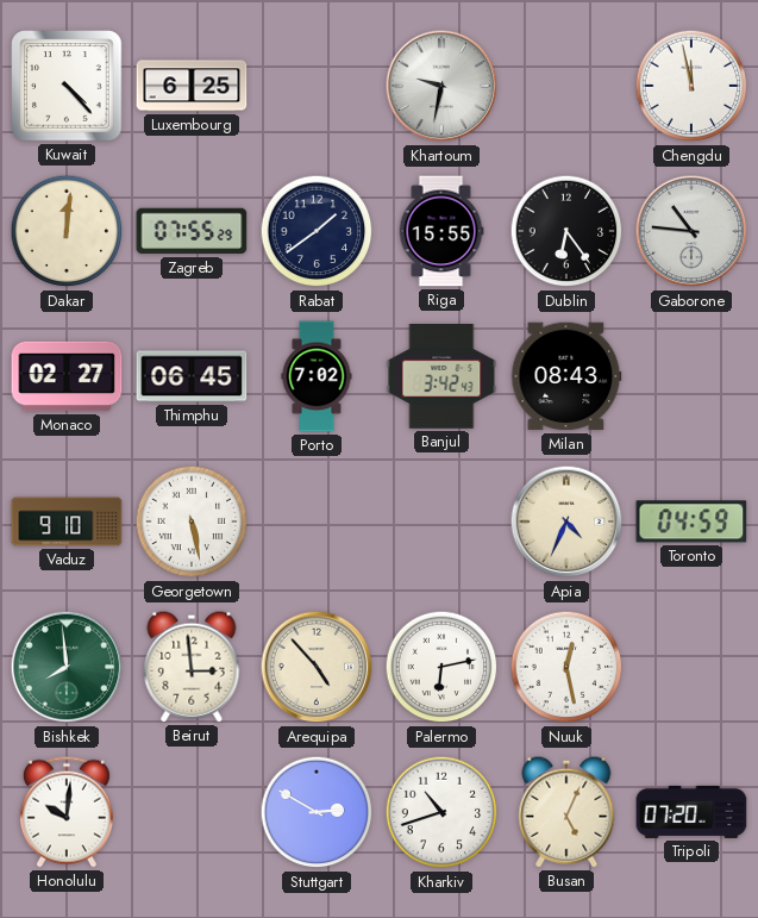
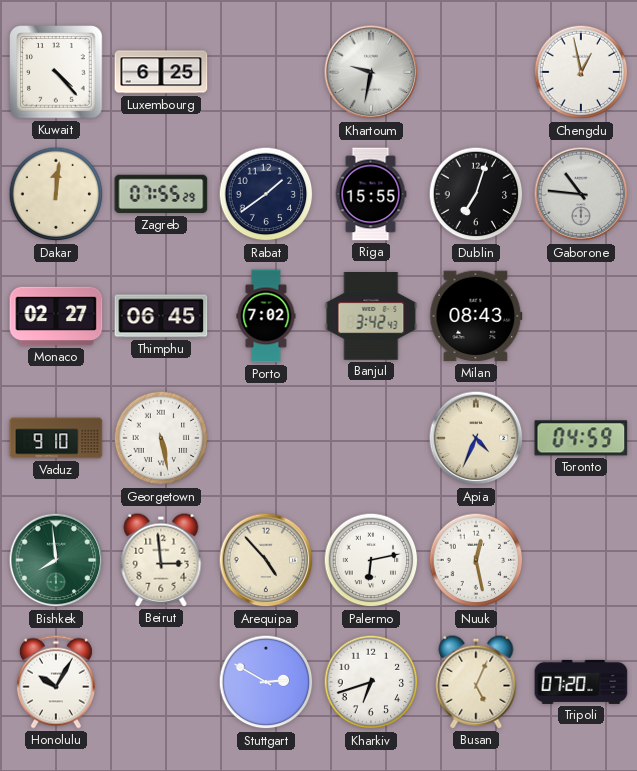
Chengdu: 11:58 -> 12:58 (581, 72)
Dublin: 6:24 -> 7:03 (476, 194)
Honolulu: 10:01 -> 10:05 (56, 682)
Kharkiv: 10:42 -> 6:42 (371, 682)
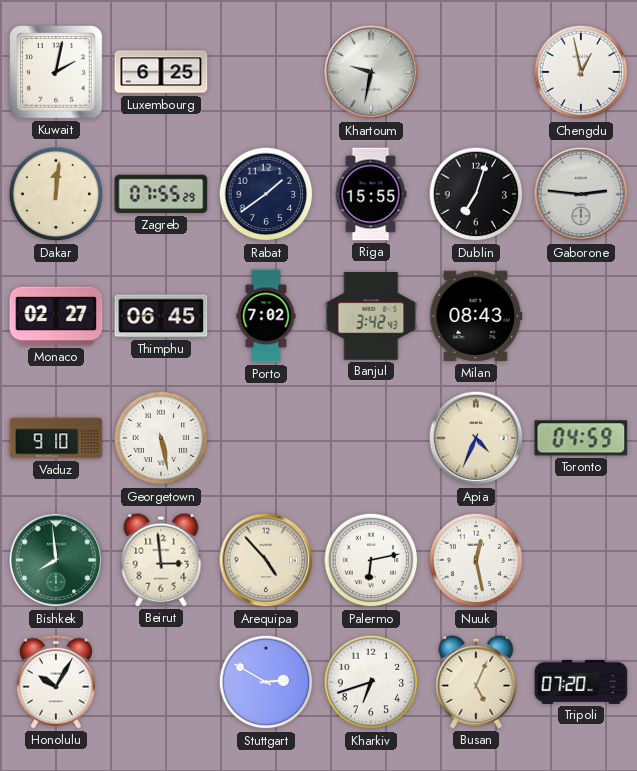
Kuwait: 4:23 -> 2:02 (56, 72)
Gaborone: 10:46 -> 2:46 (581, 194)
